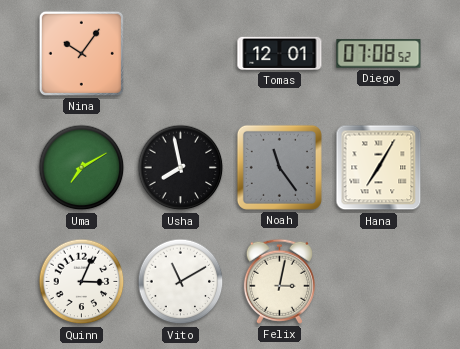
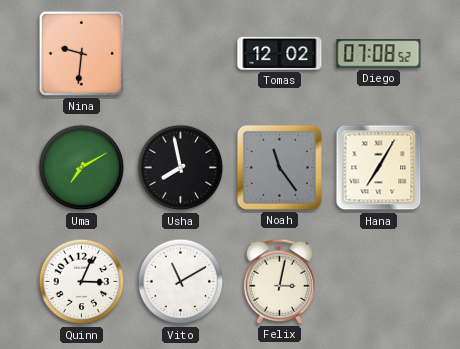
Nina: 10:06 -> 9:31 (81, 53)
Tomas: 12:01 -> 12:02 (280, 53)
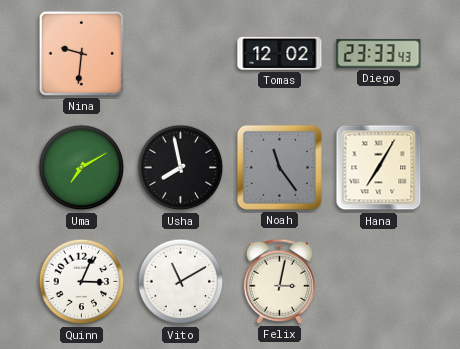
Diego: 07:08 -> 23:33 (379, 54)
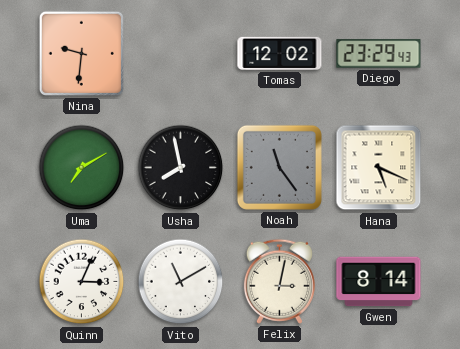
Diego: 23:33 -> 23:29 (379, 54)
Hana: 7:05 -> 5:19 (379, 168)
Gwen: none -> 8:14 (379, 282)
